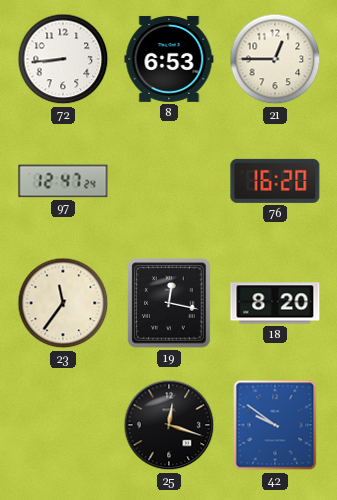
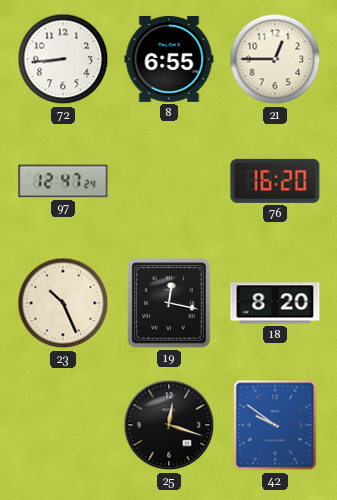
8: 6:53 -> 6:55 (169, 59)
23: 11:36 -> 10:26 (63, 303)
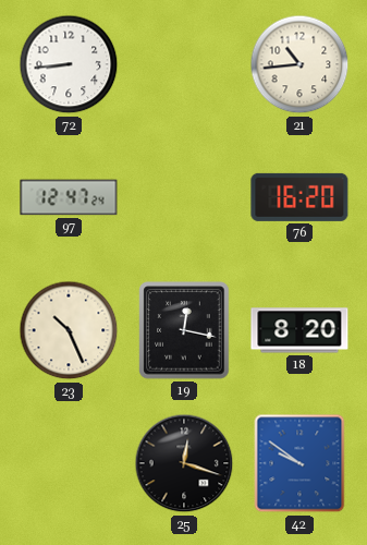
8: 6:55 -> none (169, 59)
21: 12:45 -> 10:44 (299, 64)
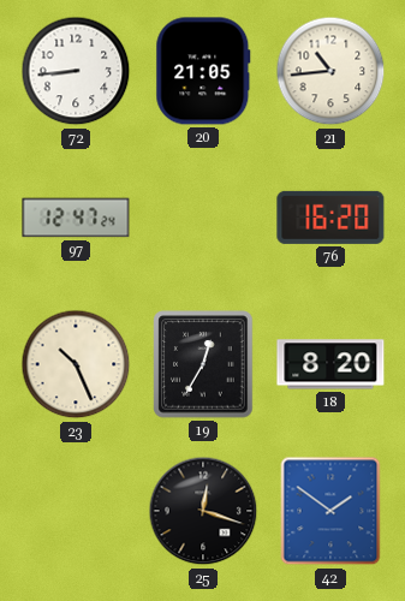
20: none -> 21:05 (203, 71)
19: 12:17 -> 12:35 (203, 364)
42: 9:51 -> 1:51 (330, 511)
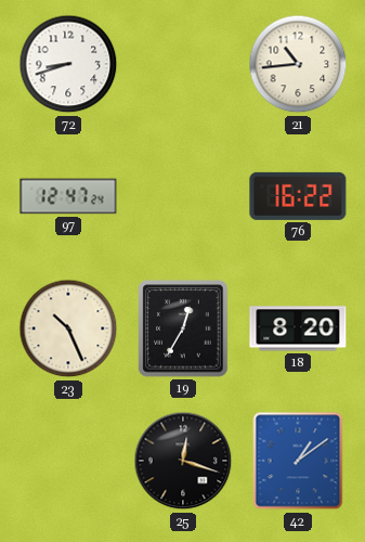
72: 8:44 -> 8:42 (68, 64)
20: 21:05 -> none (203, 71)
76: 16:20 -> 16:22 (298, 196)
42: 1:51 -> 1:09 (298, 461)
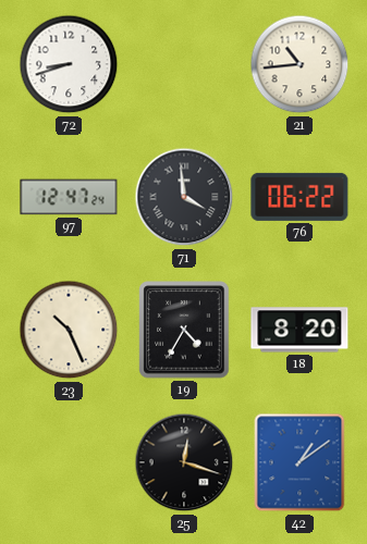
71: none -> 3:59 (184, 197)
76: 16:22 -> 06:22 (299, 197)
19: 12:35 -> 4:35 (184, 330)
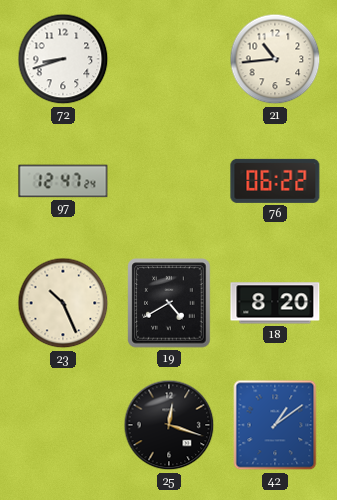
71: 3:59 -> none (184, 197)
19: 4:35 -> 4:40 (169, 303)
